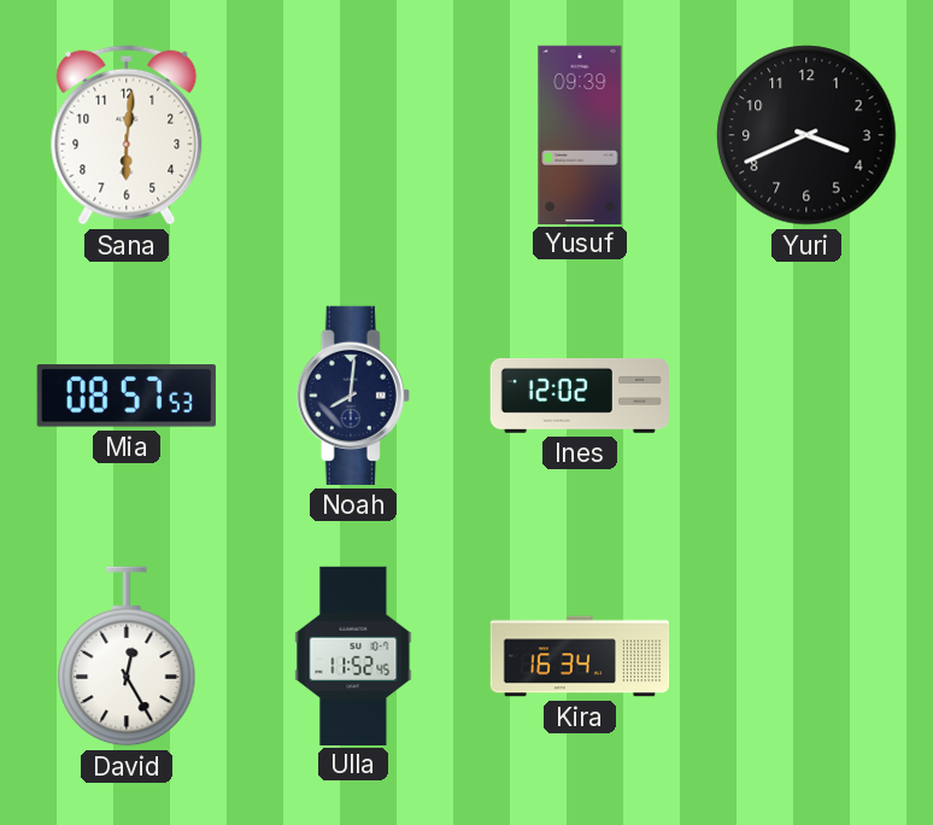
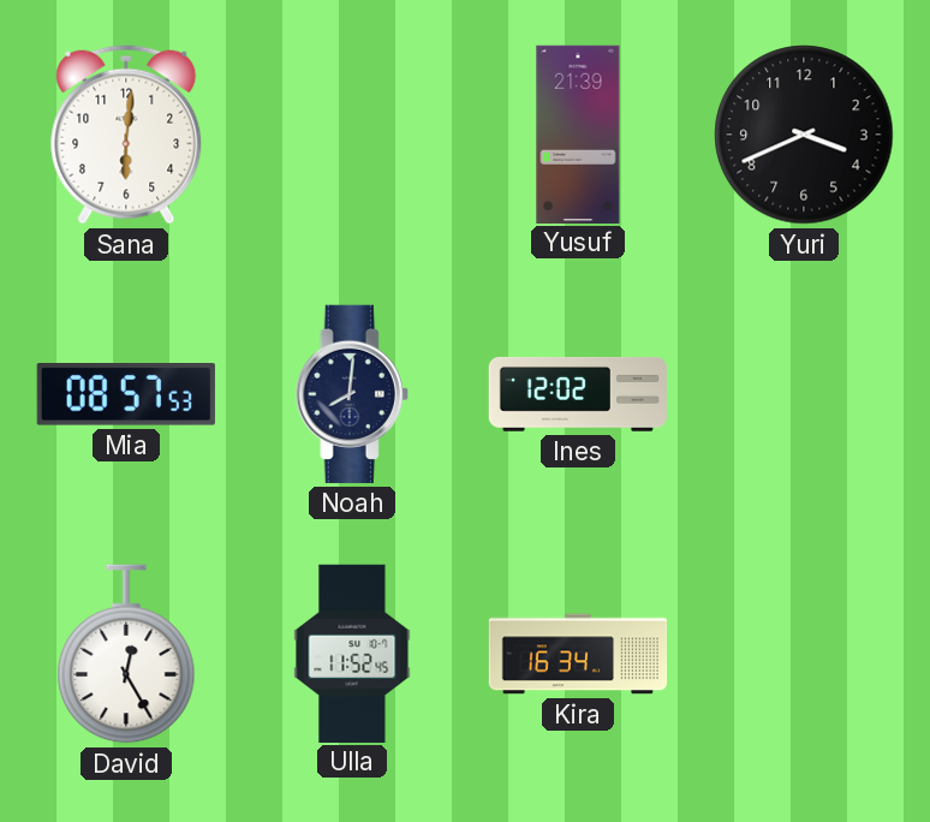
Yusuf: 09:39 -> 21:39 (578, 133)
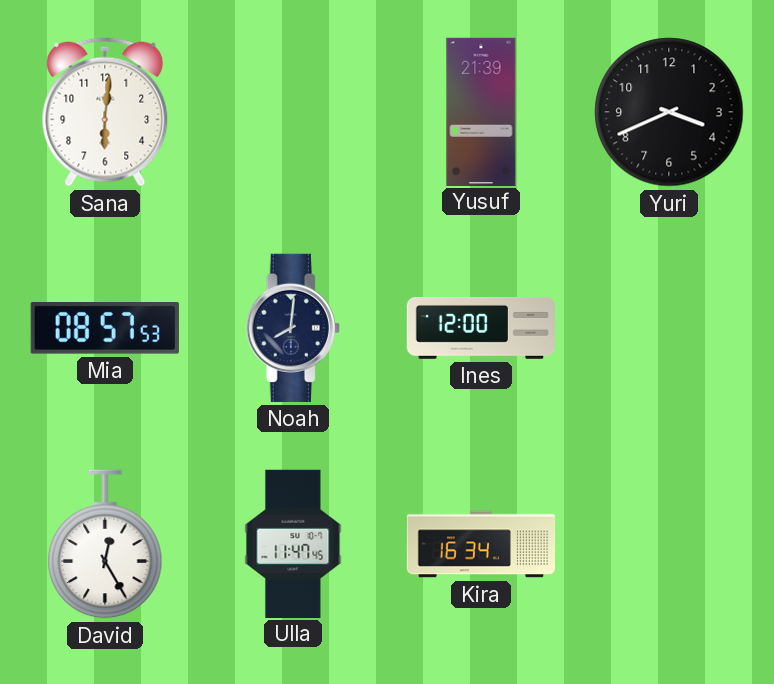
Ines: 12:02 -> 12:00 (480, 329)
Ulla: 11:52 -> 11:47 (293, 543)
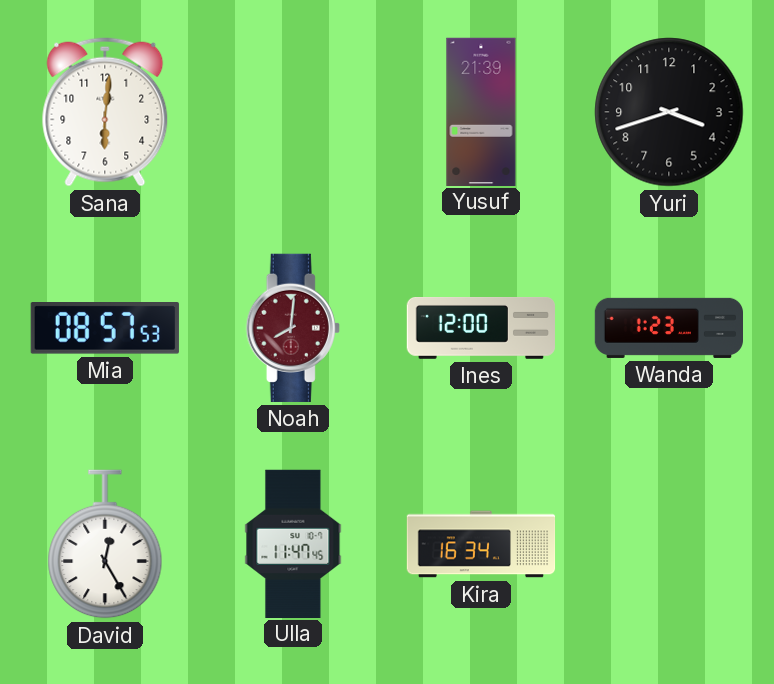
Yuri: 3:41 -> 3:42 (669, 112)
Noah dial: navy -> burgundy (293, 328)
Wanda: none -> 1:23 (668, 328)
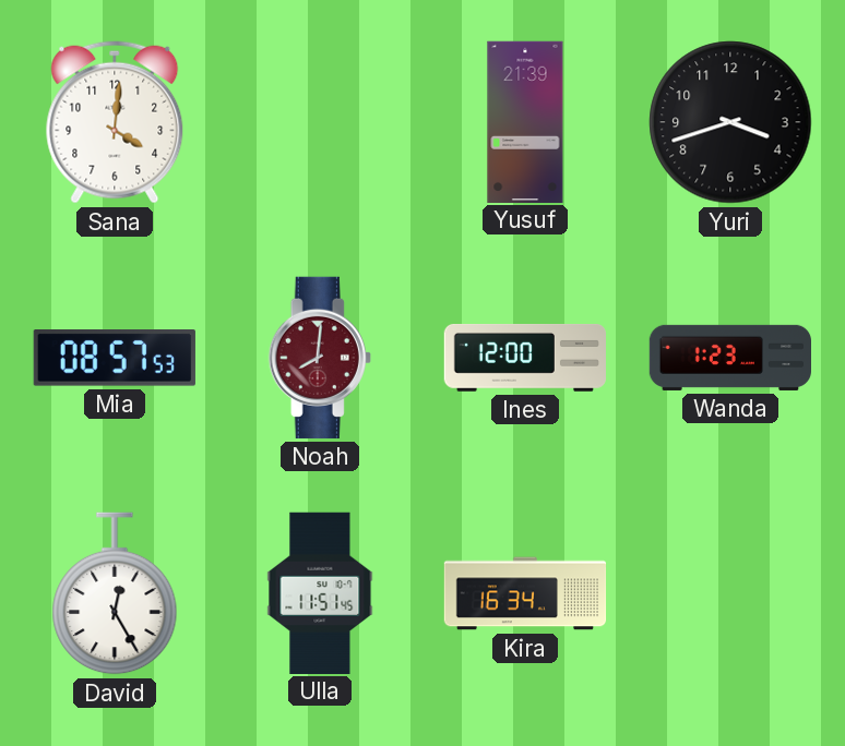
Sana: 6:01 -> 4:01 (115, 122)
Ulla: 11:47 -> 11:51 (320, 592)
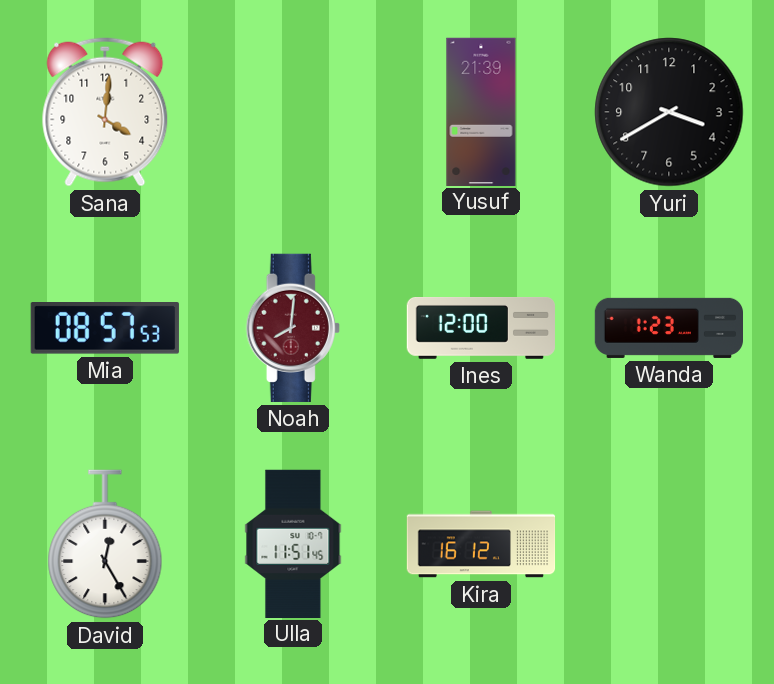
Yuri: 3:42 -> 3:40 (669, 112)
Kira: 16:34 -> 16:12 (481, 544)
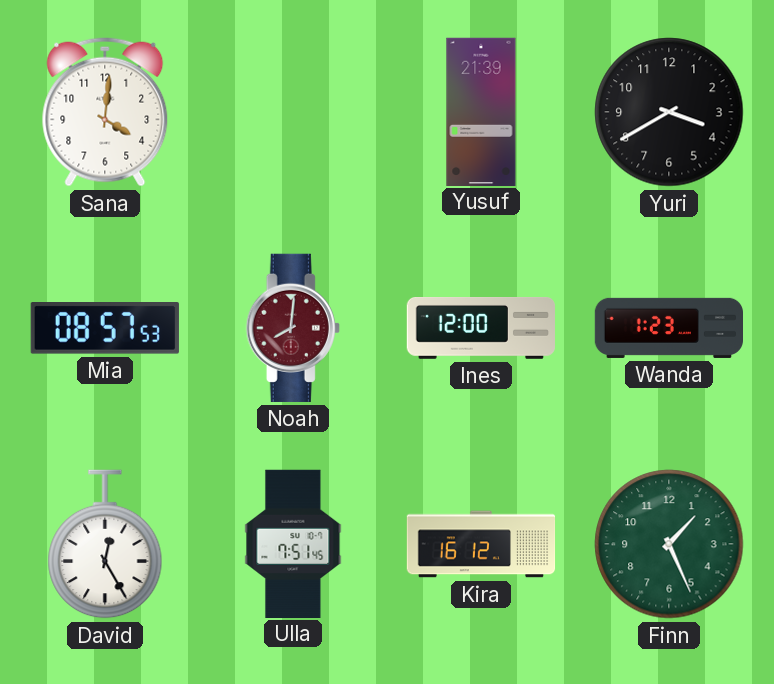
Ulla: 11:51 -> 7:51 (293, 543)
Finn: none -> 1:26 (669, 544)
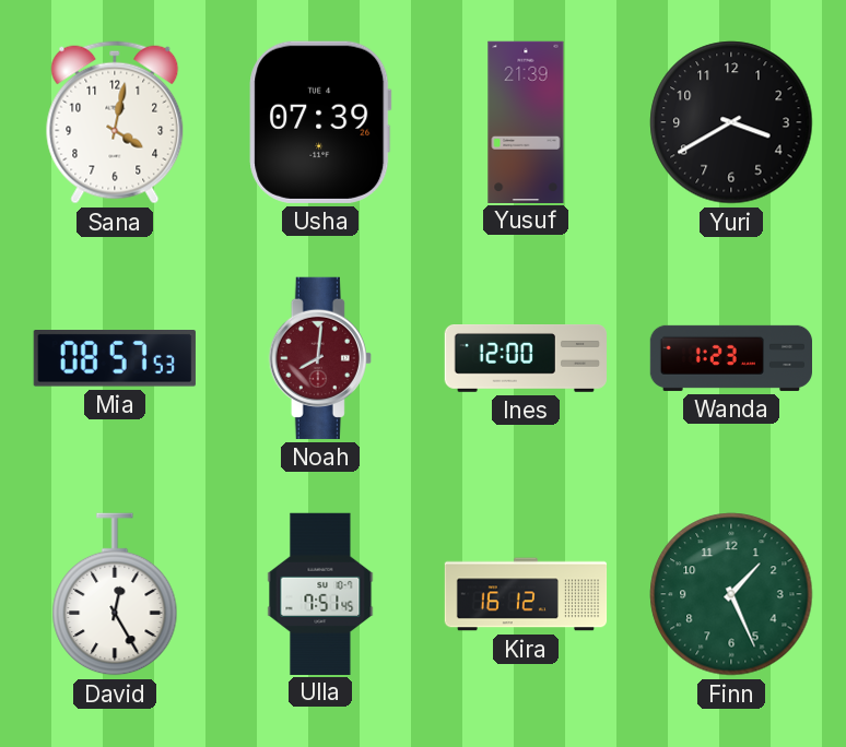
Sana: 4:01 -> 4:02 (115, 122)
Usha: none -> 07:39 (320, 122)
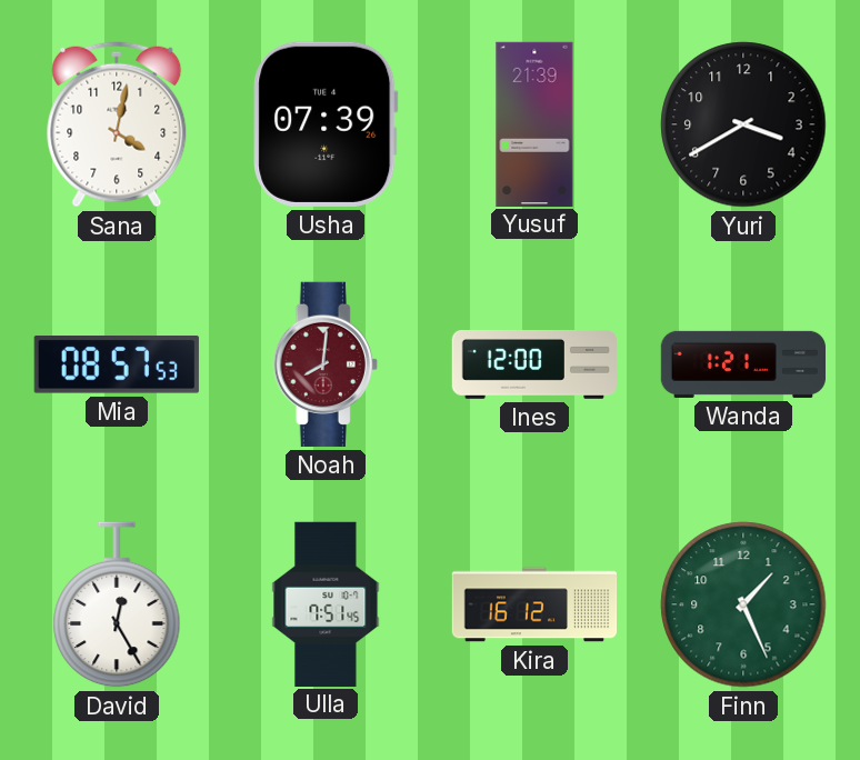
Wanda: 1:23 -> 1:21 (742, 364)
